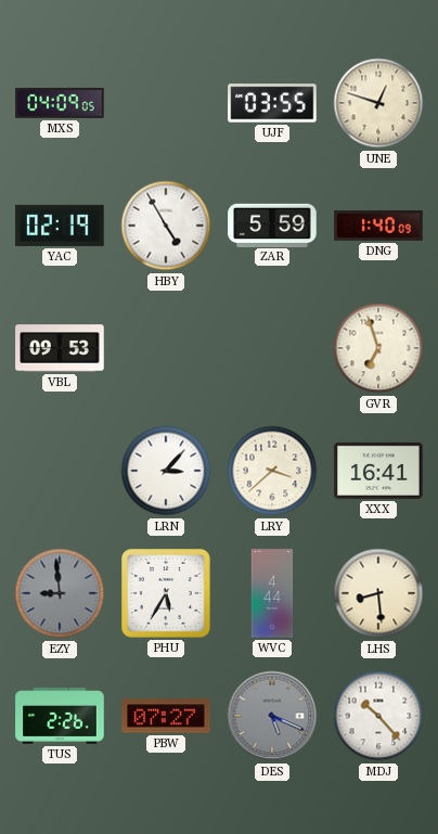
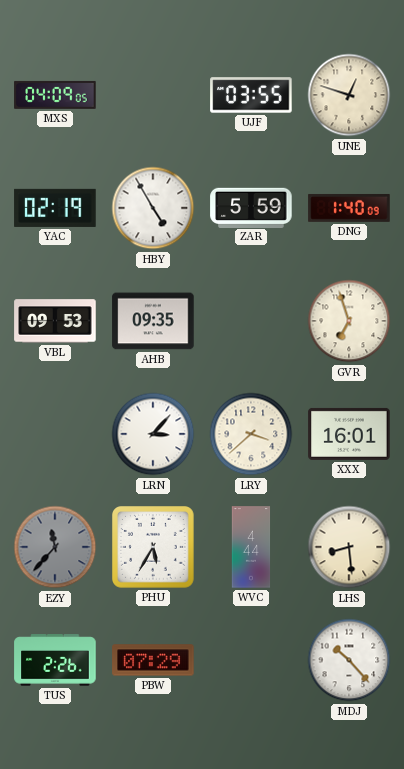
AHB: none -> 09:35 (153, 321)
XXX: 16:41 -> 16:01 (349, 434)
EZY: 8:59 -> 11:37 (55, 547)
PBW: 07:27 -> 07:29 (153, 660)
DES: 5:19 -> none (272, 716)
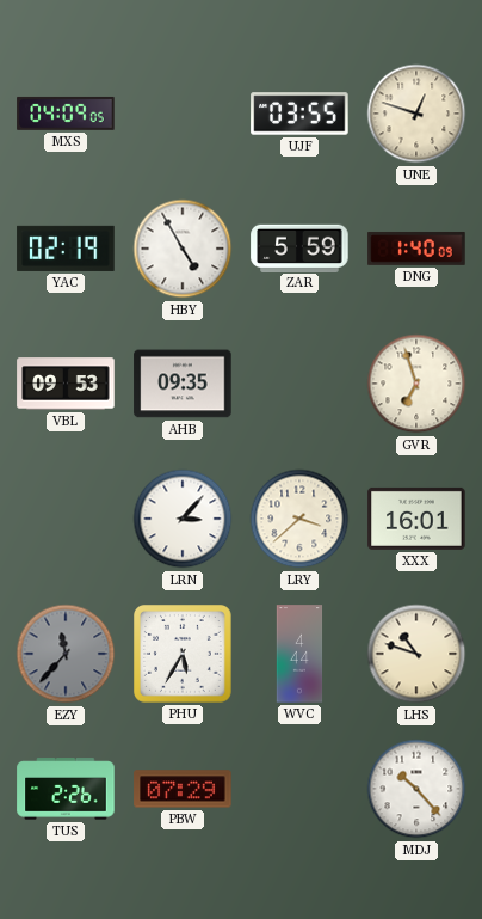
LHS: 8:29 -> 10:48 (416, 654)
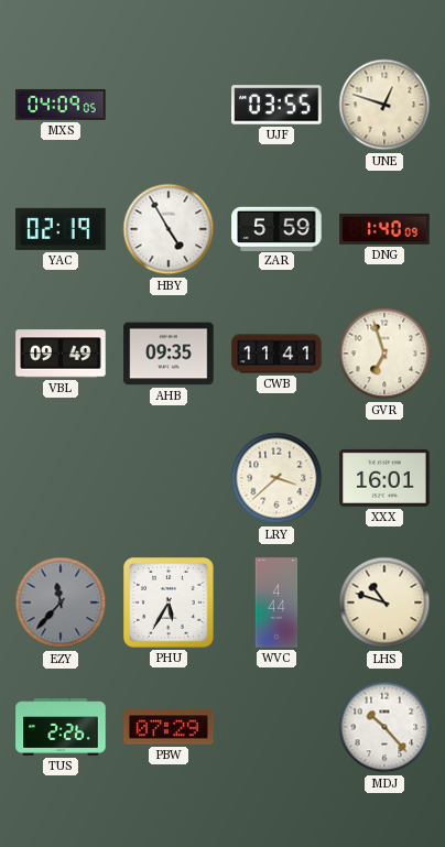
VBL: 09:53 -> 09:49 (61, 354)
CWB: none -> 11:41 (276, 354)
LRN: 3:07 -> none (183, 519)
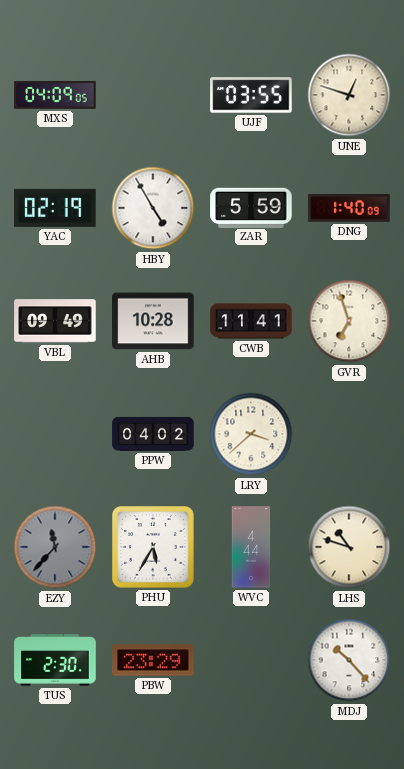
AHB: 09:35 -> 10:28 (153, 321)
PPW: none -> 04:02 (153, 434)
XXX: 16:01 -> none (384, 478)
TUS: 2:26 -> 2:30 (55, 660)
PBW: 07:29 -> 23:29 (153, 660)
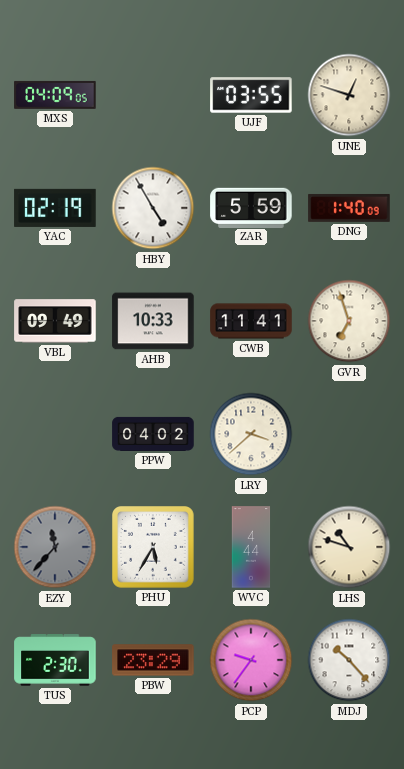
AHB: 10:28 -> 10:33 (153, 321)
PCP: none -> 9:36 (251, 660)
